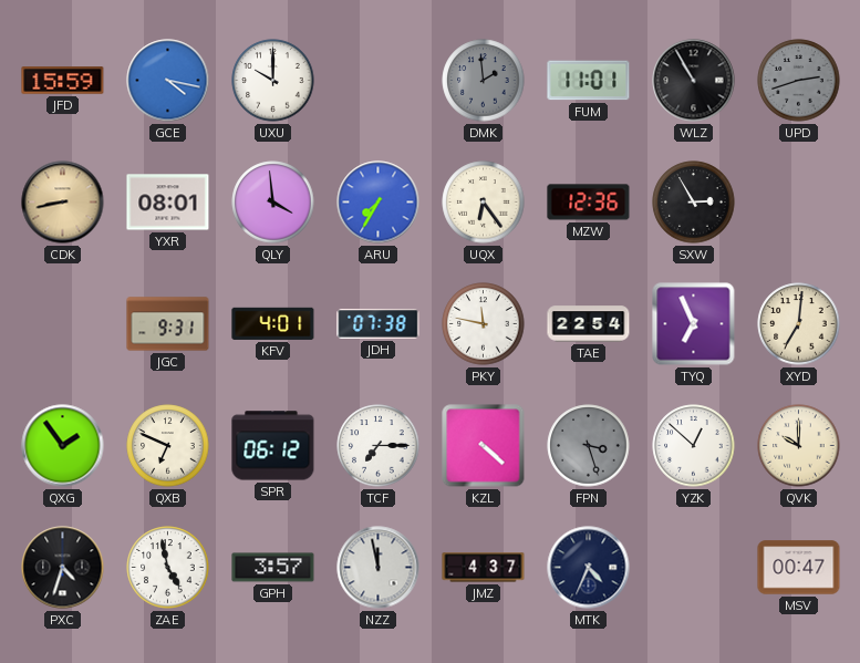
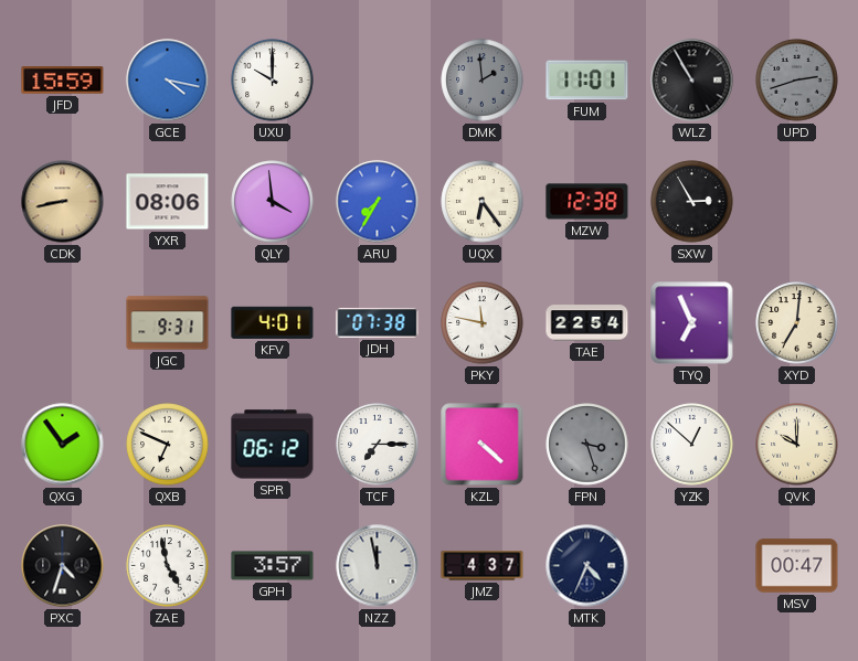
YXR: 08:01 -> 08:06 (168, 202)
MZW: 12:36 -> 12:38 (587, 202)
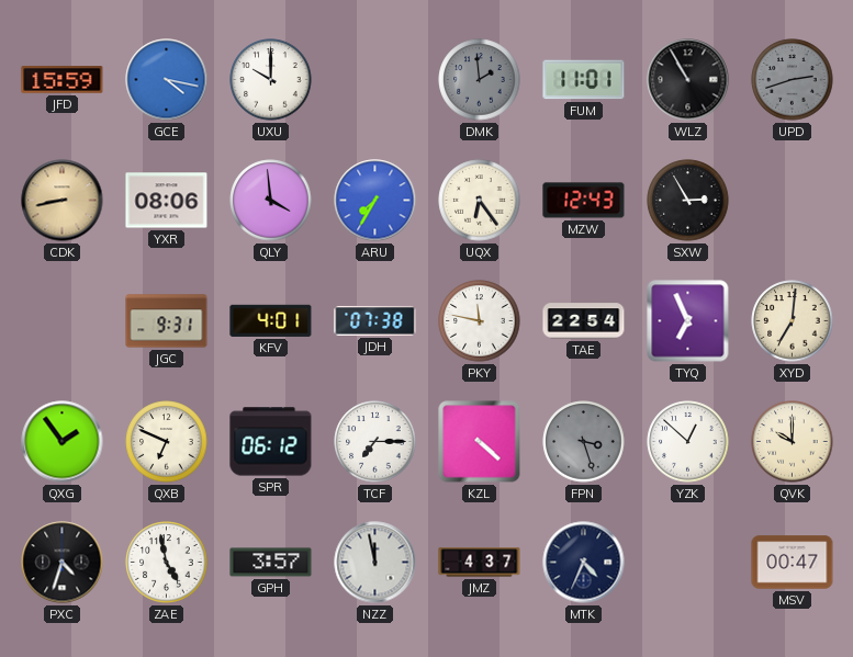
MZW: 12:38 -> 12:43 (584, 201)
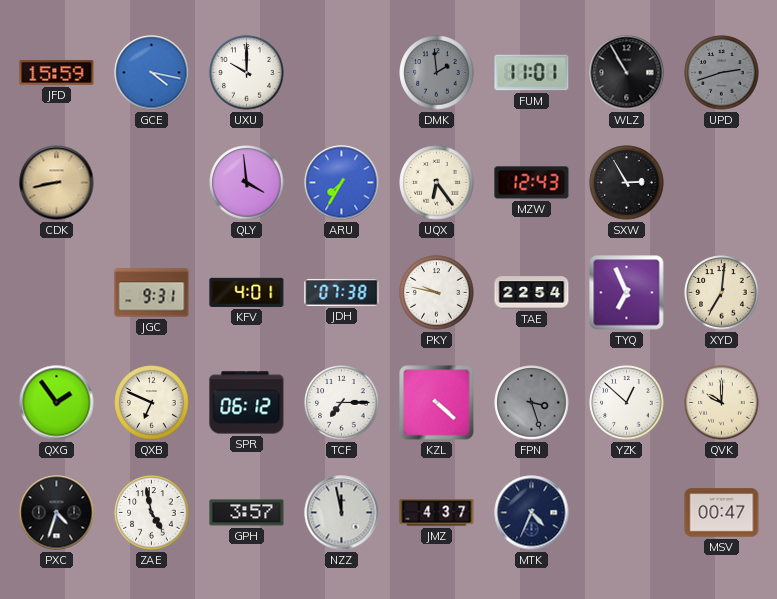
YXR: 08:06 -> none (167, 201)
PKY: 11:47 -> 9:47 (437, 293)
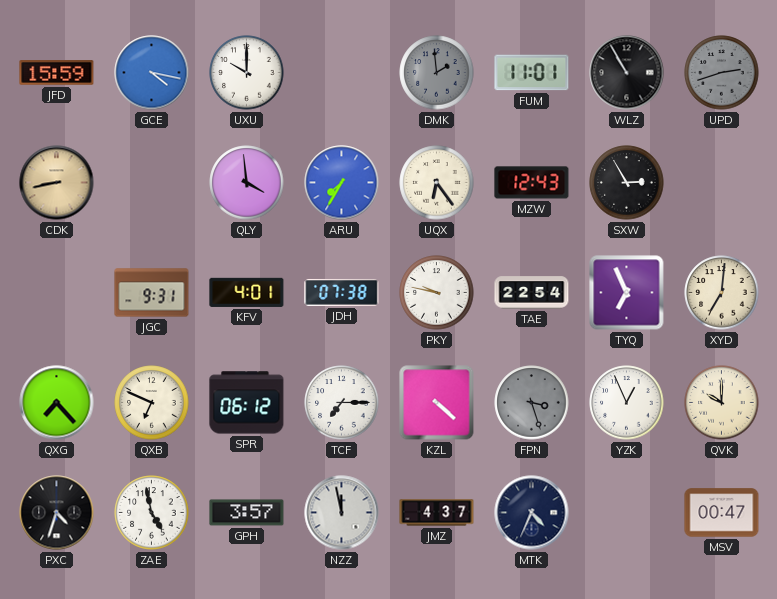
QXG: 1:54 -> 7:23 (57, 403)
YZK: 12:52 -> 12:56 (627, 403)
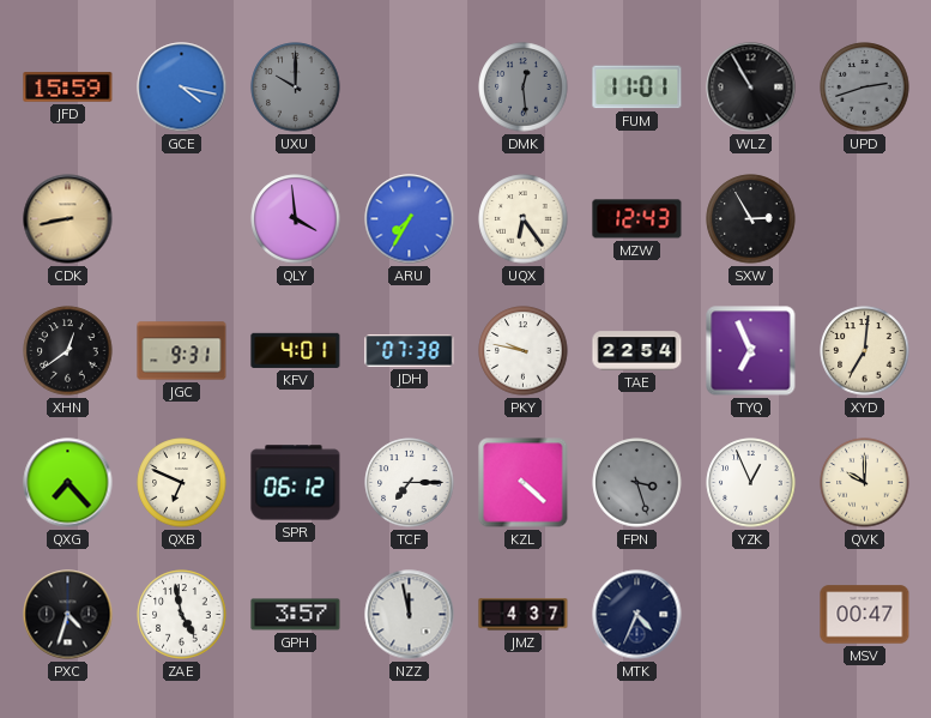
UXU dial: white -> grey (296, 88)
DMK: 1:59 -> 12:29 (524, 88)
XHN: none -> 12:39 (68, 351)
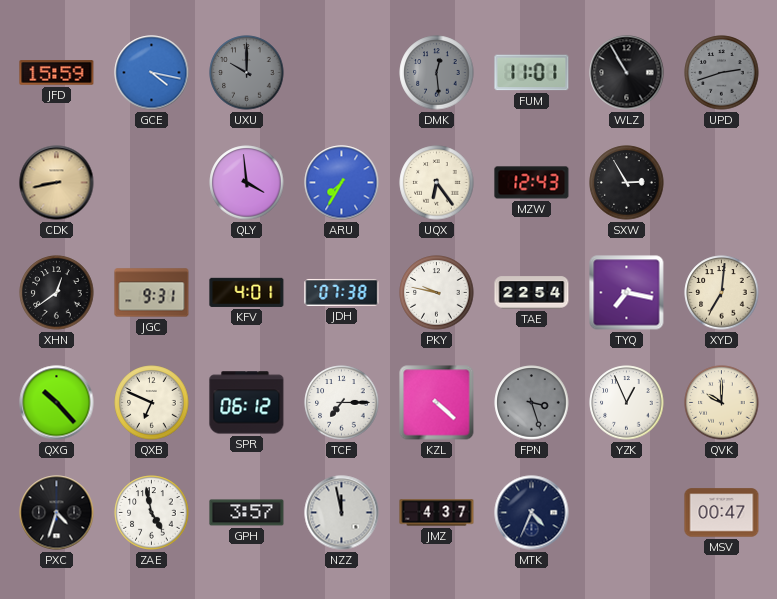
TYQ: 6:56 -> 7:17 (627, 293)
QXG: 7:23 -> 10:23 (57, 403)
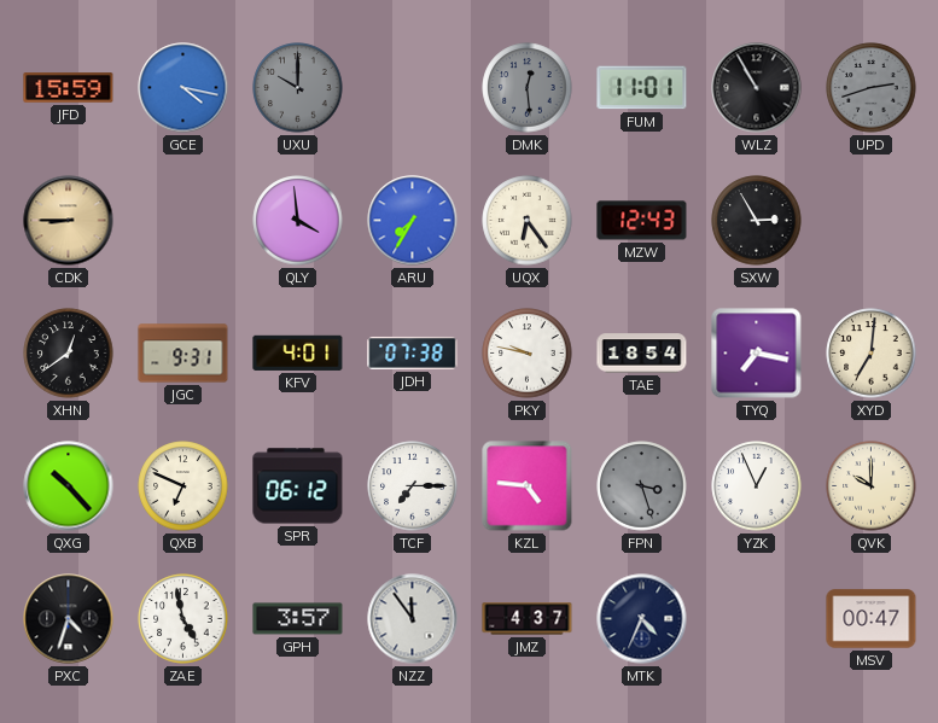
CDK: 8:43 -> 8:45 (69, 221)
TAE: 22:54 -> 18:54 (642, 354)
KZL: 4:22 -> 4:46 (528, 486)
NZZ: 11:58 -> 11:54 (413, 619)
